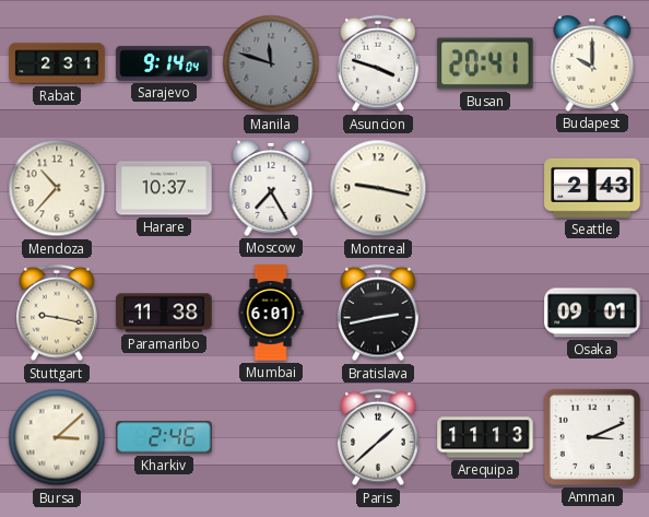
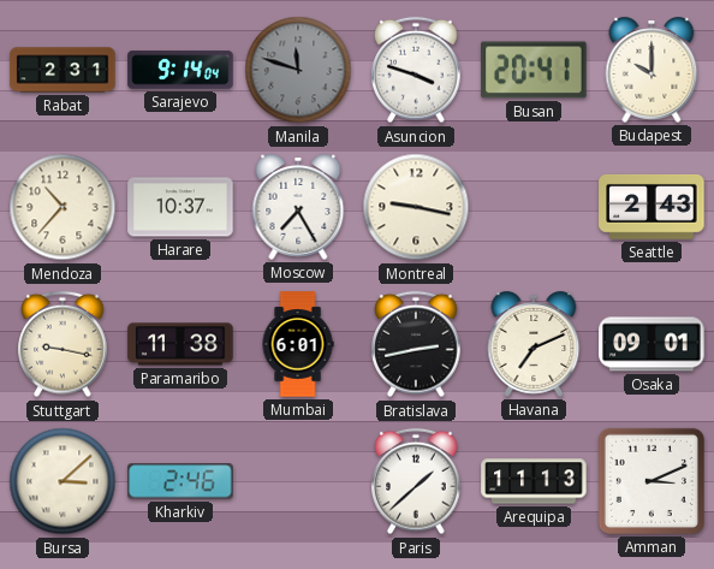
Havana: none -> 7:11 (534, 345)
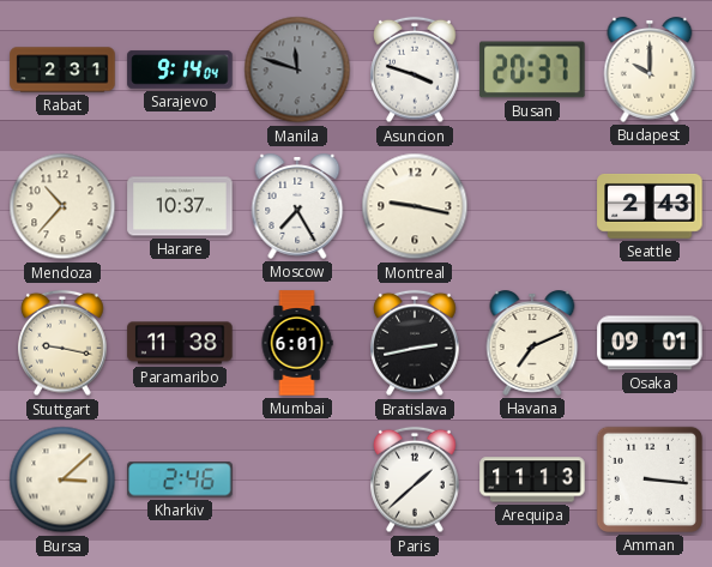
Busan: 20:41 -> 20:37 (532, 70)
Amman: 3:11 -> 3:16 (650, 479)
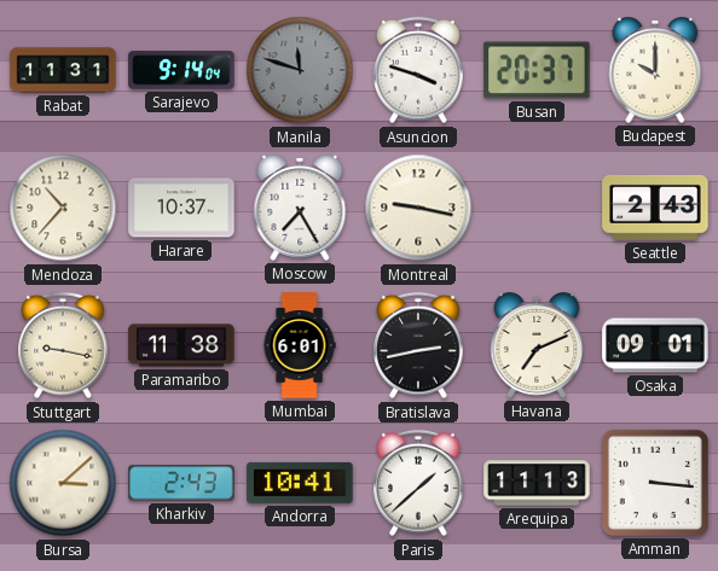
Rabat: 2:31 -> 11:31 (63, 70)
Kharkiv: 2:46 -> 2:43 (181, 483)
Andorra: none -> 10:41 (300, 483)
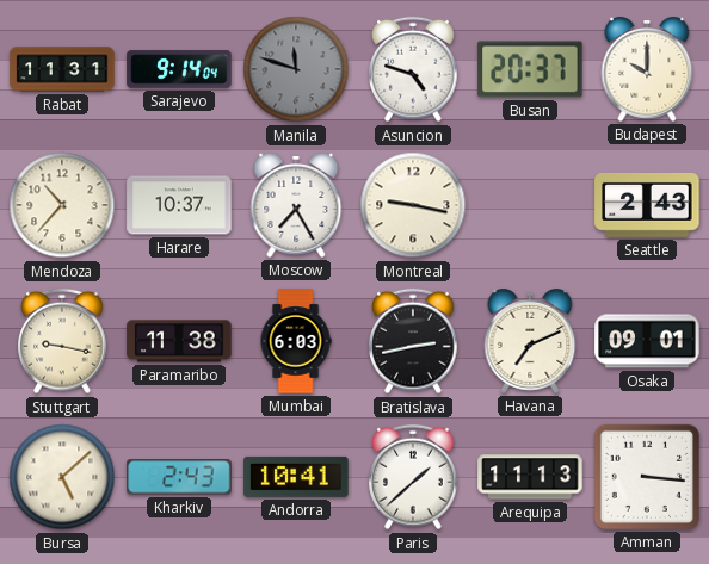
Asuncion: 3:48 -> 4:48 (413, 69)
Mumbai: 6:01 -> 6:03 (296, 341)
Bursa: 3:08 -> 5:08 (62, 477)
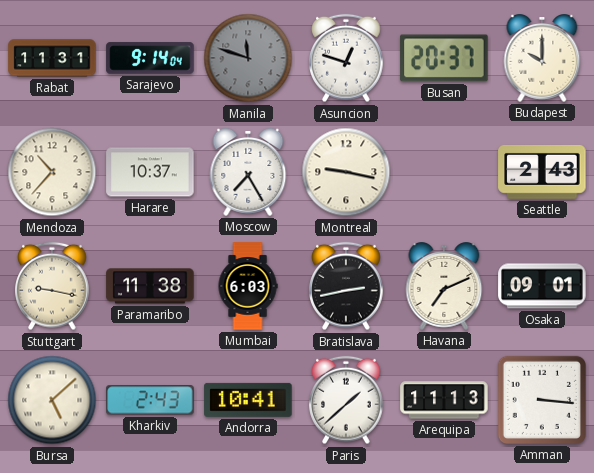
Asuncion: 4:48 -> 12:48 (346, 58)
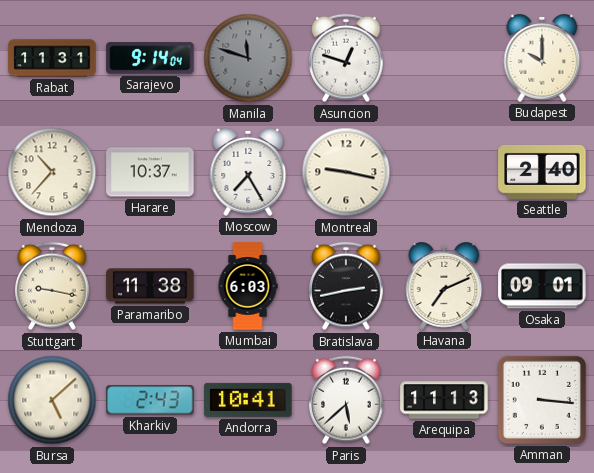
Busan: 20:37 -> none (444, 58)
Seattle: 2:43 -> 2:40 (542, 172)
Paris: 1:38 -> 5:38 (346, 400)
